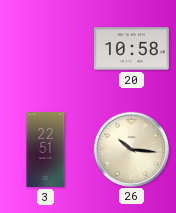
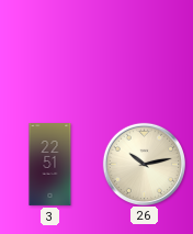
20: 10:58 -> none (132, 49)
26: 10:16 -> 10:13 (144, 164)
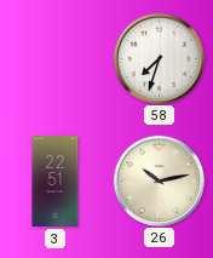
58: none -> 7:33 (159, 58)
